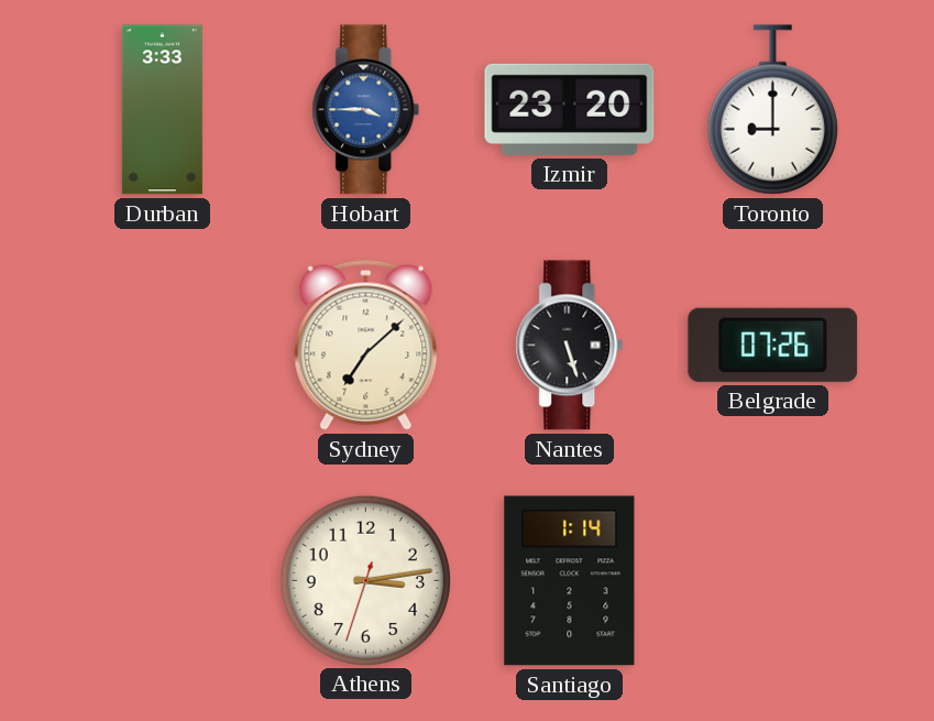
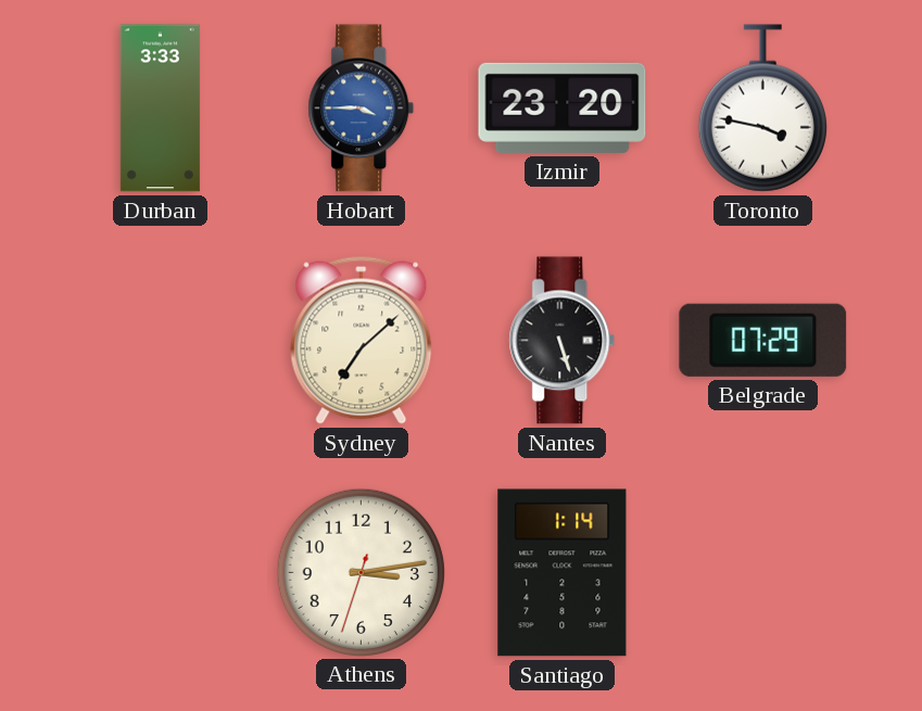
Toronto: 9:00 -> 3:47 (762, 109)
Belgrade: 07:26 -> 07:29 (763, 340)
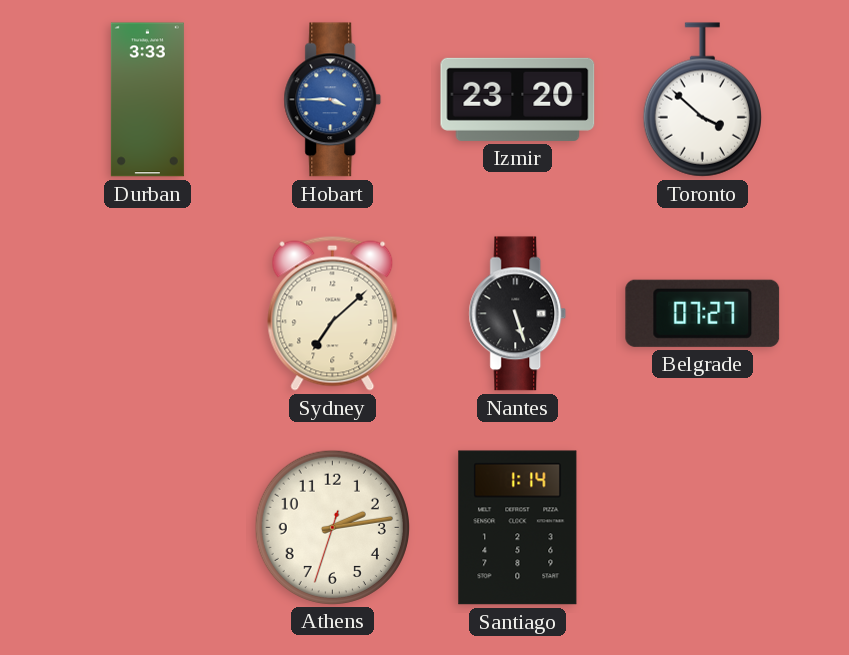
Toronto: 3:47 -> 3:52 (702, 100)
Belgrade: 07:29 -> 07:27 (703, 313)
Athens: 3:13 -> 2:13 (332, 527)
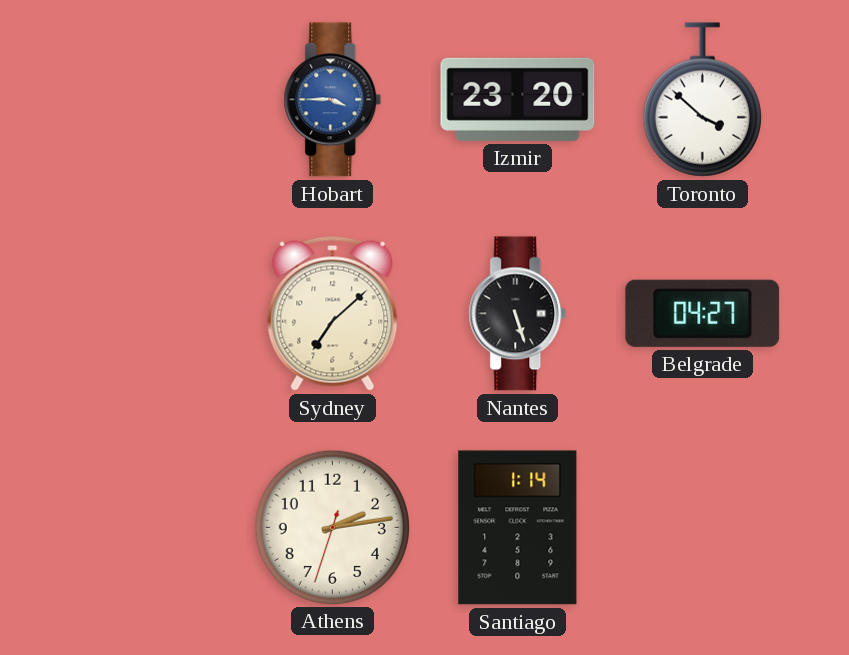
Durban: 3:33 -> none (147, 100)
Belgrade: 07:27 -> 04:27 (703, 313)
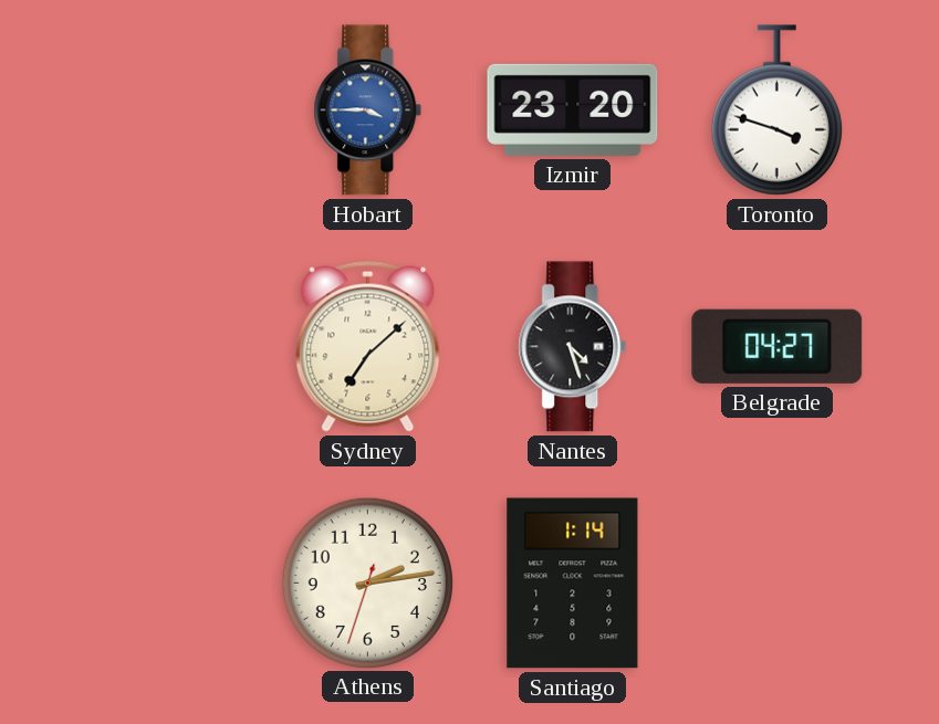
Toronto: 3:52 -> 3:48 (776, 111)
Nantes: 5:27 -> 4:27 (573, 347)
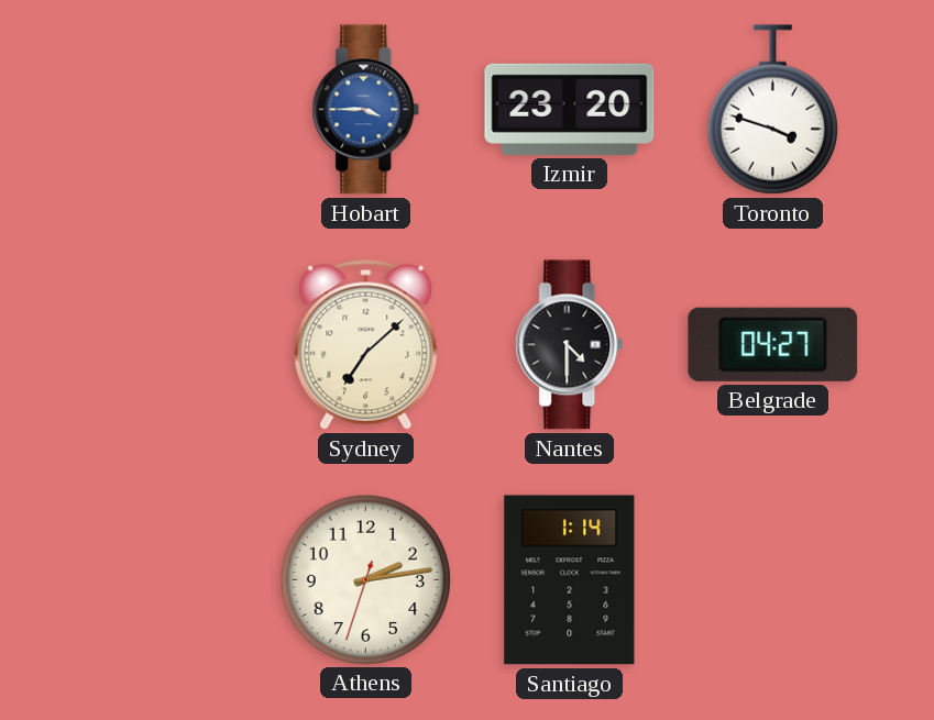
Nantes: 4:27 -> 4:30 (570, 345)
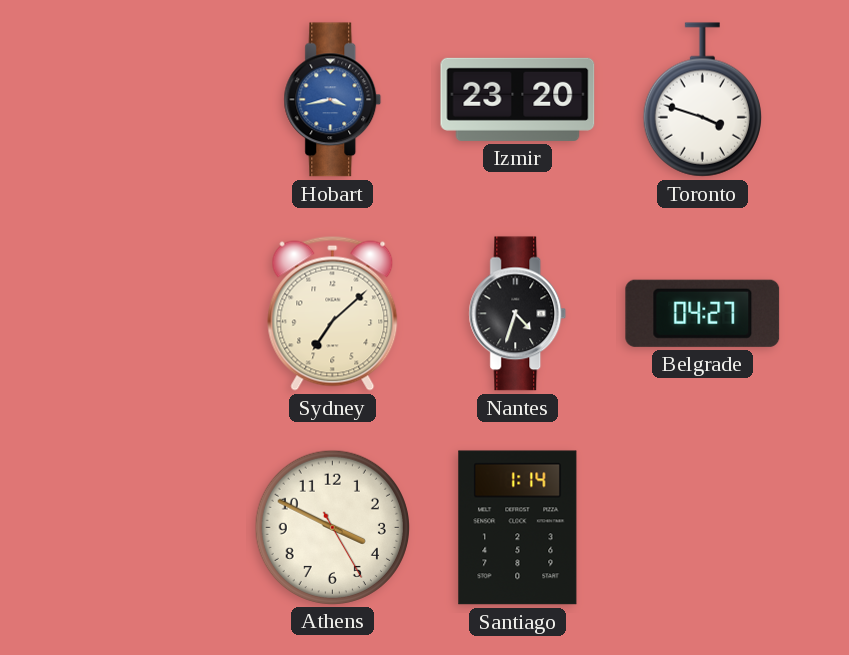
Hobart: 3:45 -> 3:43 (333, 100)
Nantes: 4:30 -> 4:33 (518, 314)
Athens: 2:13 -> 3:49 (332, 527)
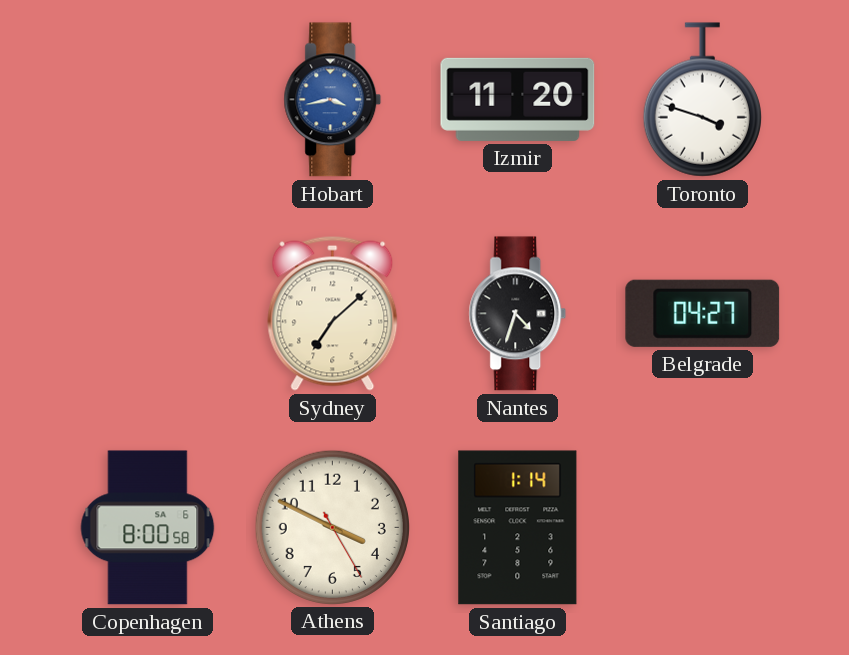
Izmir: 23:20 -> 11:20 (518, 99)
Copenhagen: none -> 8:00 (148, 528)
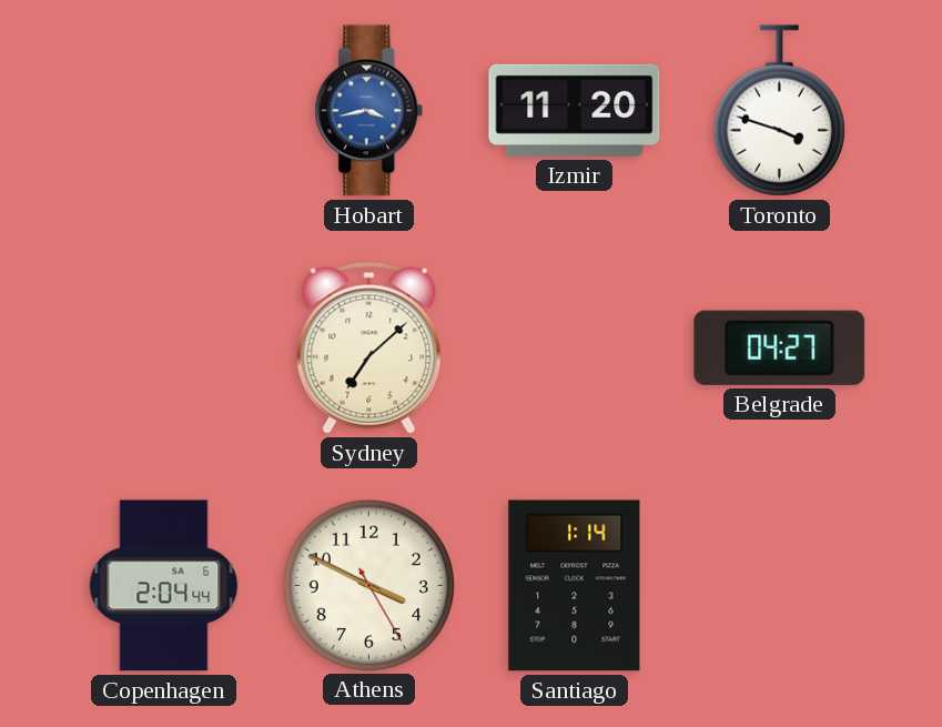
Nantes: 4:33 -> none (518, 314)
Copenhagen: 8:00 -> 2:04 (164, 586)
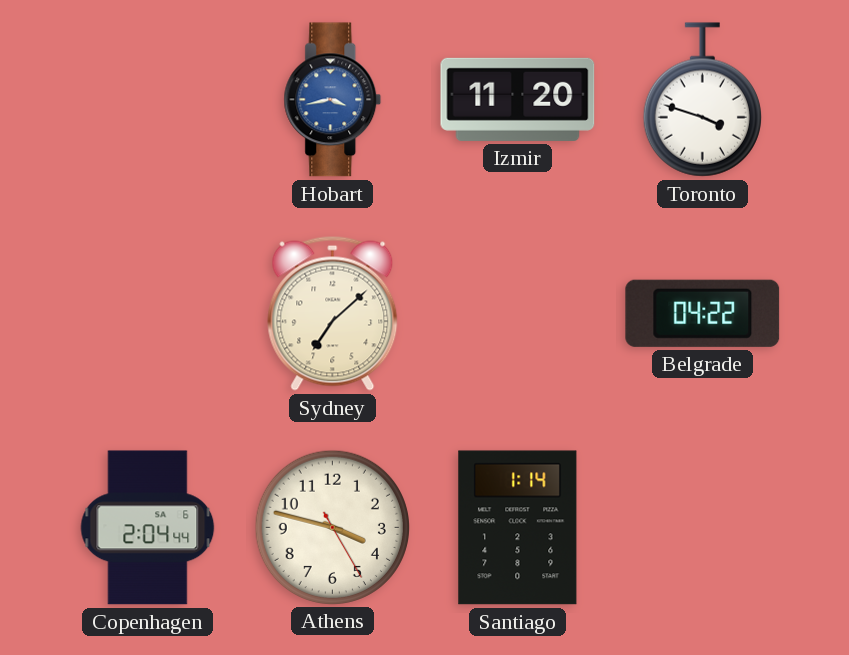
Belgrade: 04:27 -> 04:22 (703, 313)
Athens: 3:49 -> 3:47 (332, 527)
